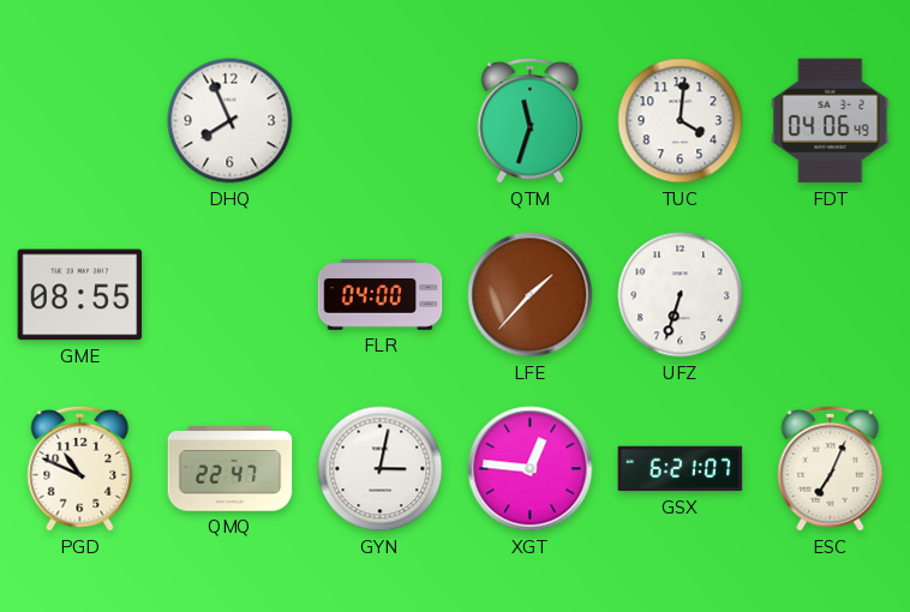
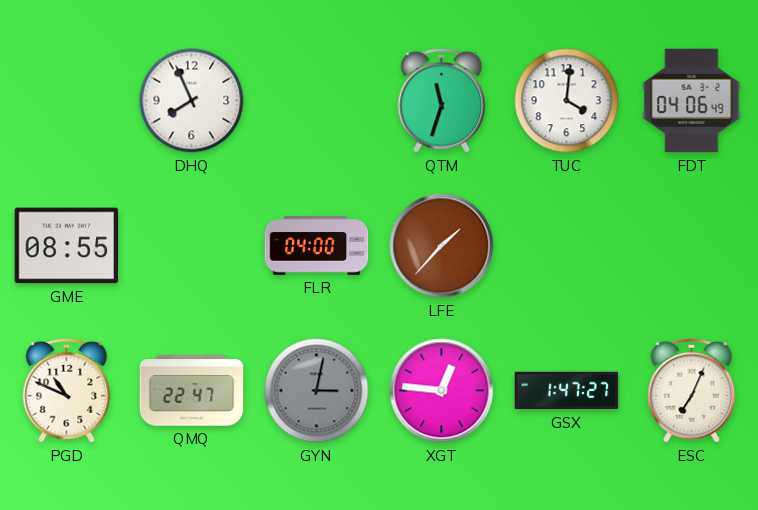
UFZ: 6:33 -> none (681, 295)
GYN dial: white -> grey (317, 391)
GSX: 6:21 -> 1:47 (567, 391)
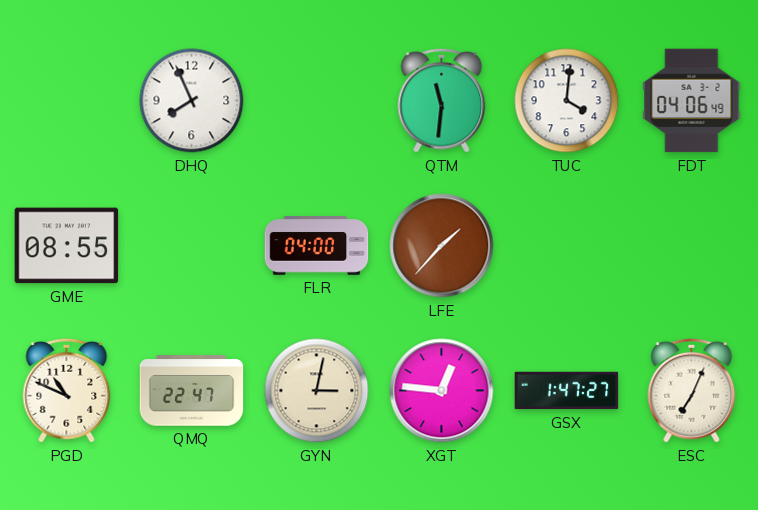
QTM: 11:33 -> 11:31 (442, 100)
GYN dial: grey -> cream (317, 391)
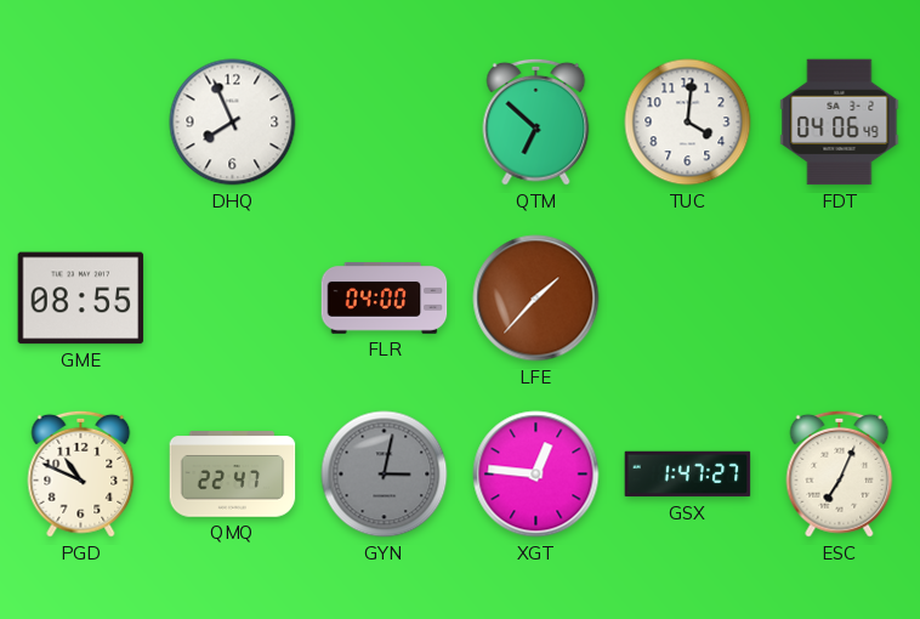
QTM: 11:31 -> 6:52 (536, 121)
GYN dial: cream -> grey (385, 475)
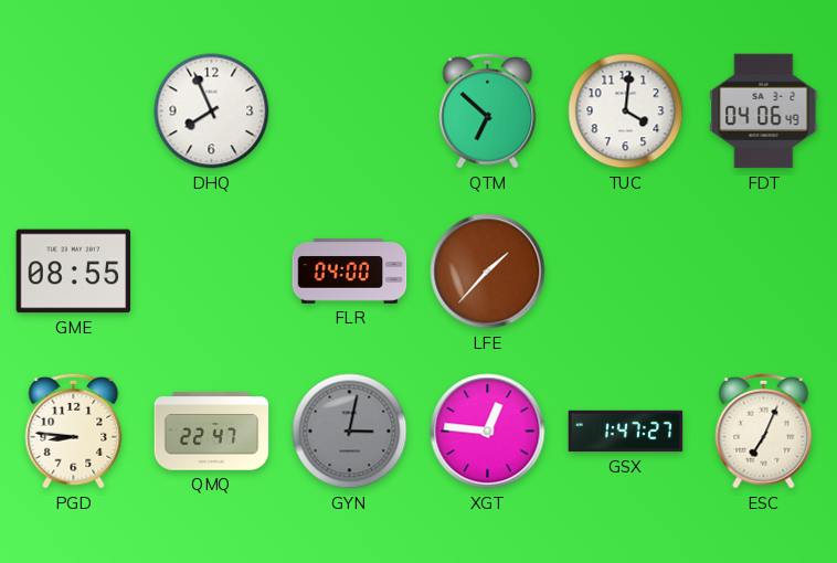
PGD: 10:49 -> 8:46 (74, 431)
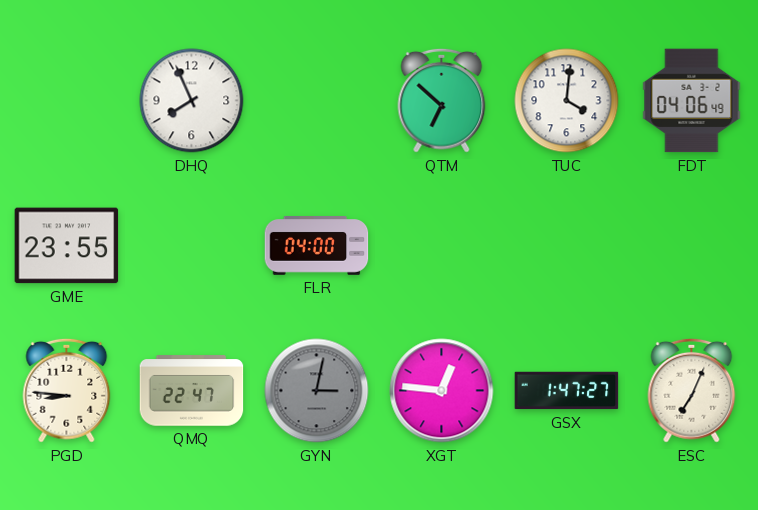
GME: 08:55 -> 23:55 (67, 246)
LFE: 1:37 -> none (488, 272)
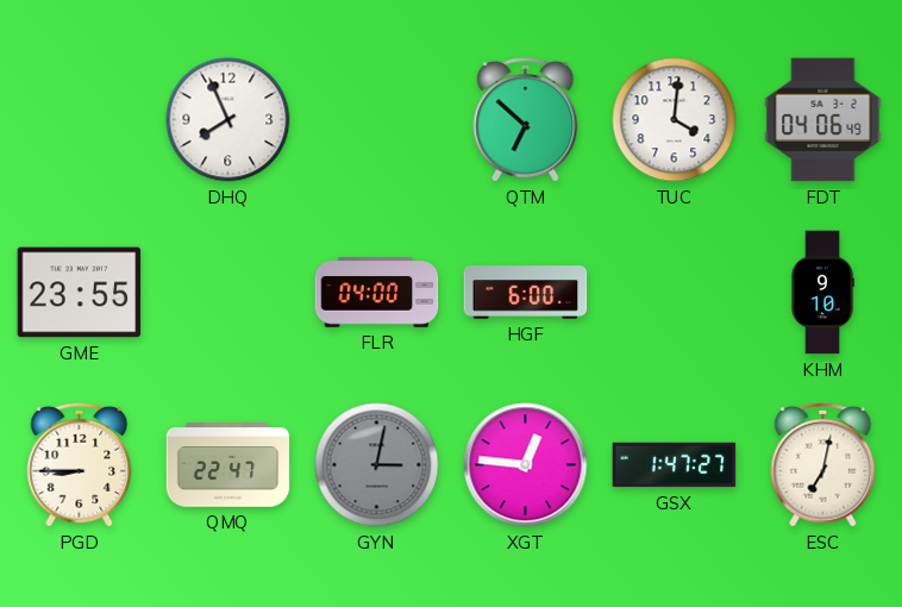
HGF: none -> 6:00 (526, 293)
KHM: none -> 9:10 (822, 293)
PGD: 8:46 -> 8:45 (80, 464)
ESC: 7:04 -> 7:02 (823, 464)
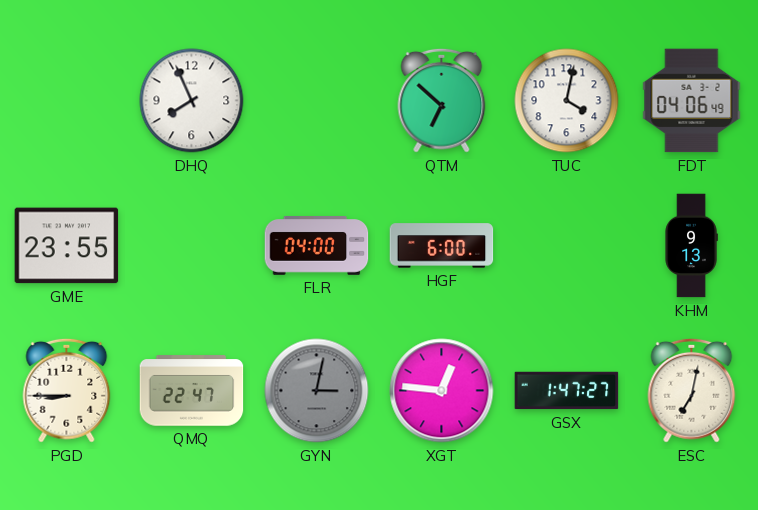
TUC: 4:01 -> 4:02 (567, 101)
KHM: 9:10 -> 9:13 (691, 246)
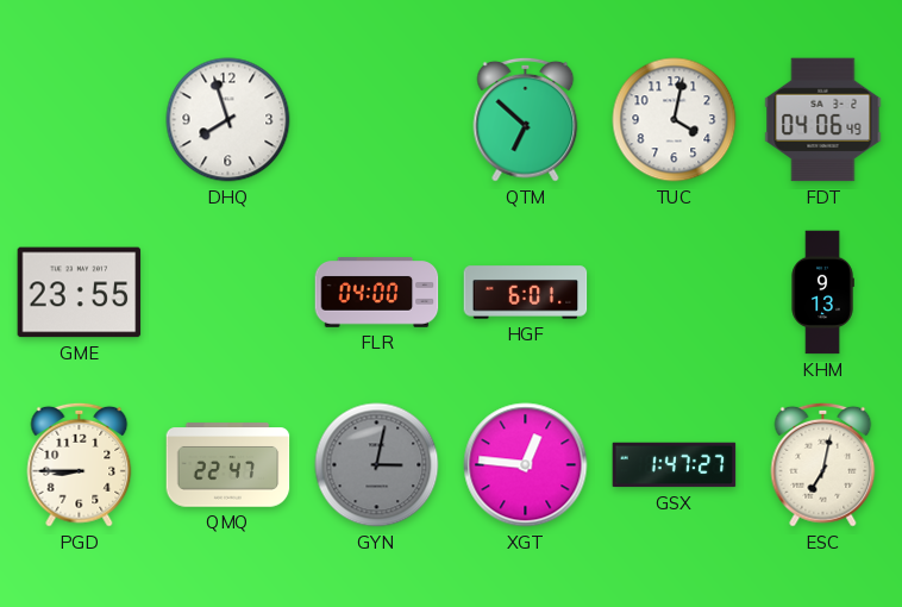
DHQ: 7:56 -> 7:57 (228, 120)
HGF: 6:00 -> 6:01 (526, 293)
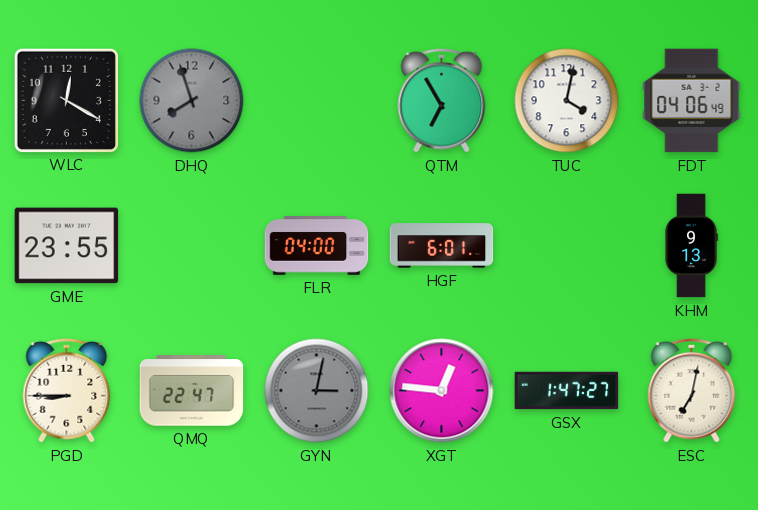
WLC: none -> 12:20 (66, 100)
DHQ dial: white -> grey (192, 101)
QTM: 6:52 -> 6:55 (442, 100)
